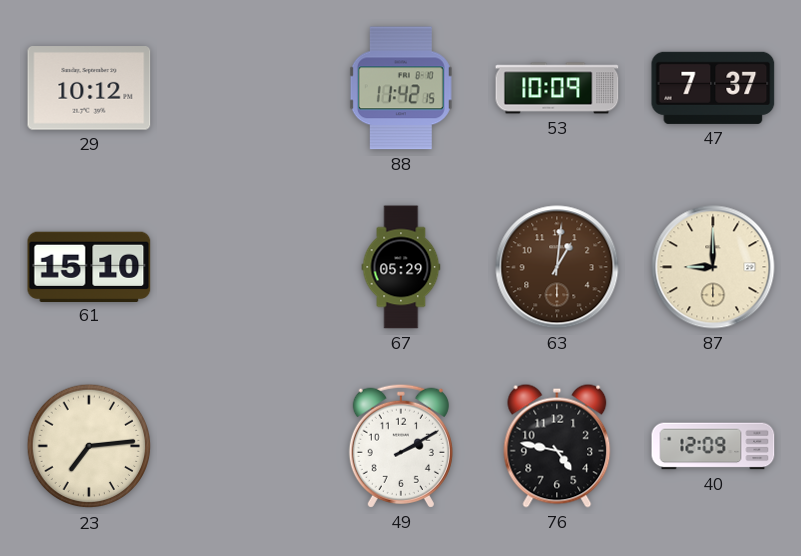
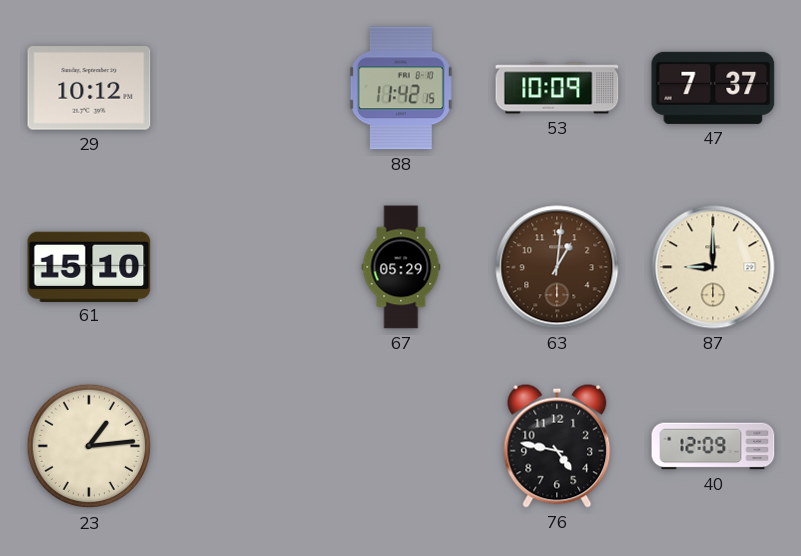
23: 7:14 -> 1:14 (89, 446)
49: 2:10 -> none (401, 446)
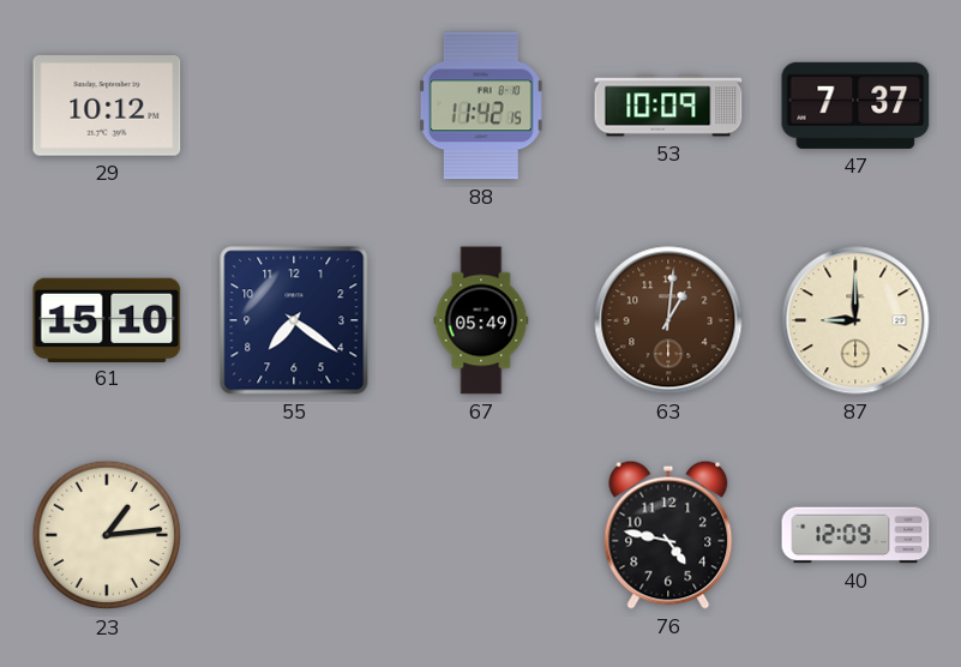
55: none -> 7:21 (294, 320)
67: 05:29 -> 05:49 (481, 320)
